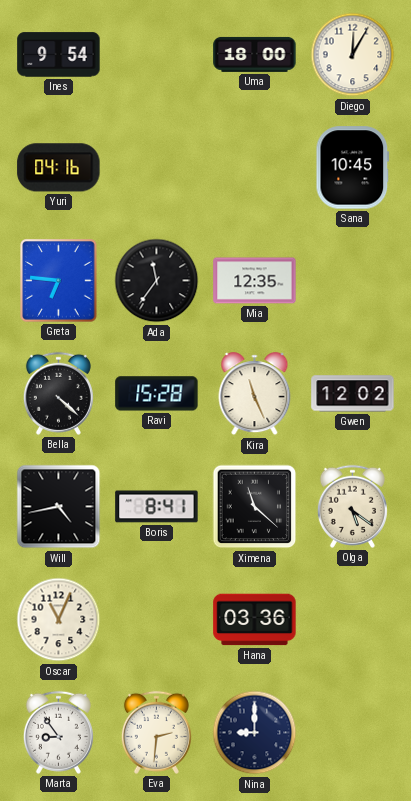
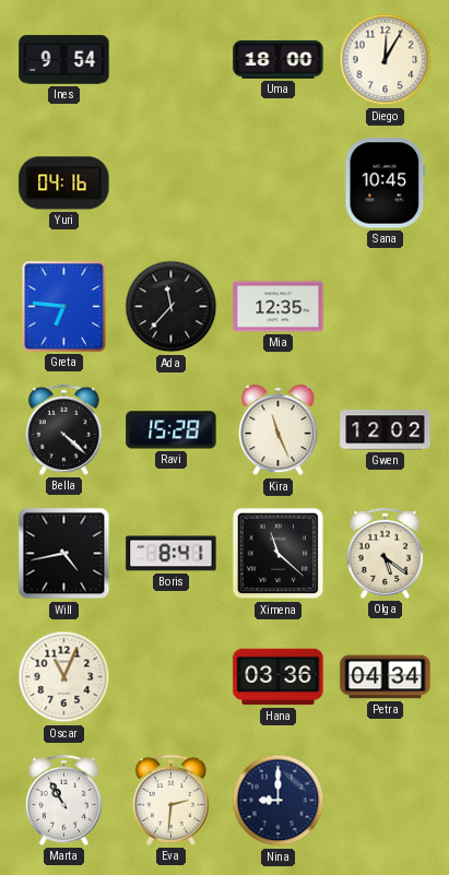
Ada: 11:36 -> 11:37 (172, 307)
Petra: none -> 04:34 (386, 677)
Marta: 8:54 -> 10:55 (63, 800)
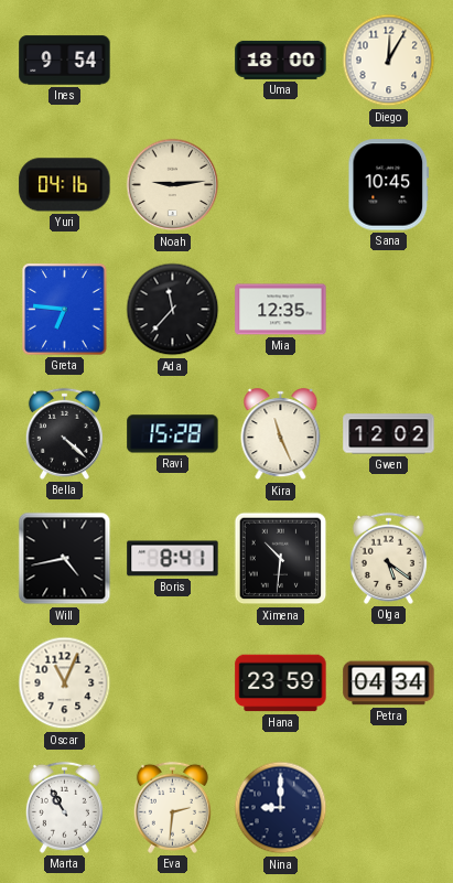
Noah: none -> 9:14 (173, 185)
Ximena: 11:22 -> 10:31 (281, 559)
Hana: 03:36 -> 23:59 (281, 683)
